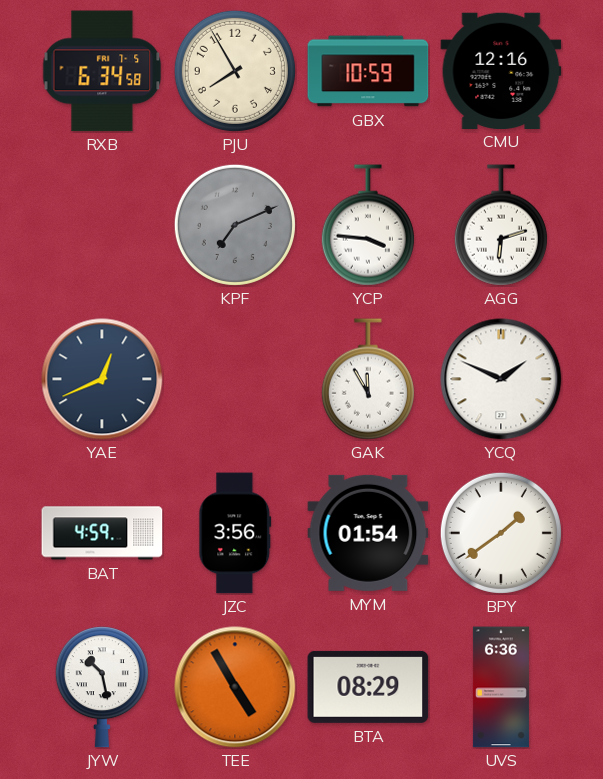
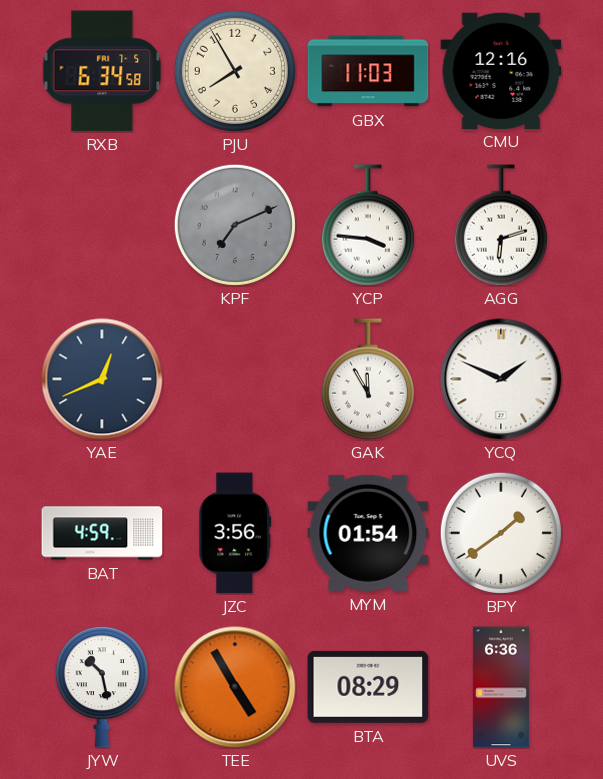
GBX: 10:59 -> 11:03 (368, 71)
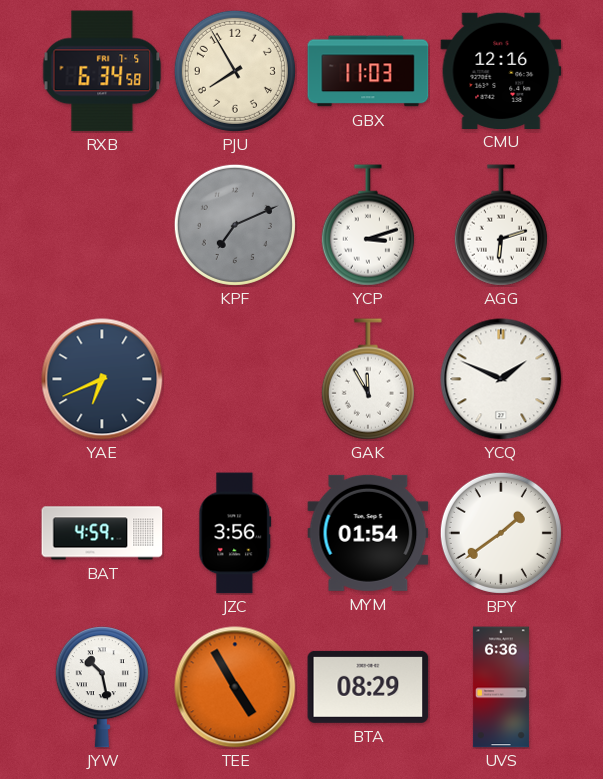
YCP: 3:46 -> 3:12 (368, 225)
YAE: 12:41 -> 6:41 (102, 379)
